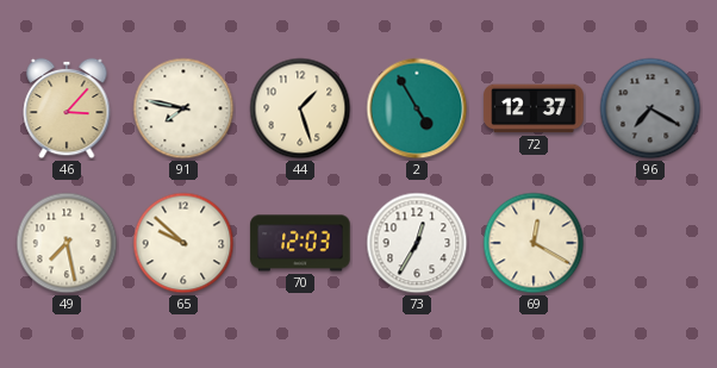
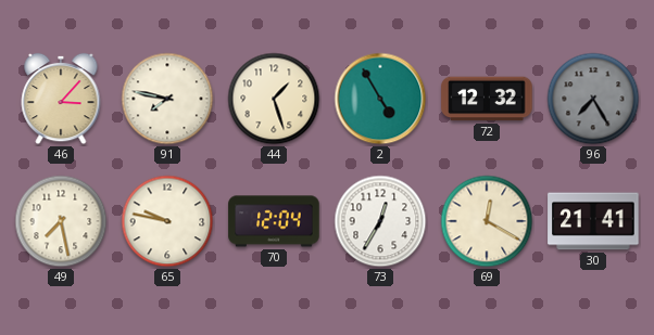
72: 12:37 -> 12:32 (487, 99)
96: 7:20 -> 7:25 (593, 99)
65: 9:52 -> 9:47 (167, 221)
70: 12:03 -> 12:04 (274, 221)
30: none -> 21:41 (593, 221)
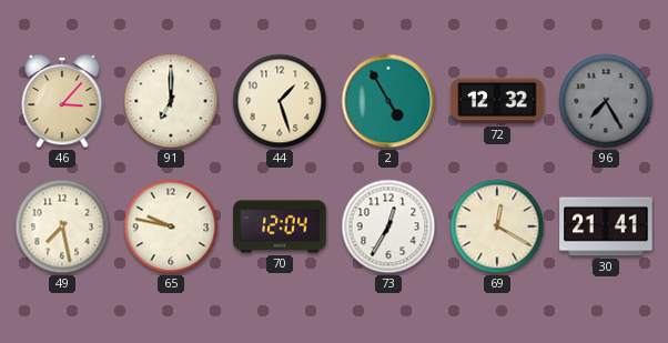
91: 7:47 -> 7:00 (171, 101)
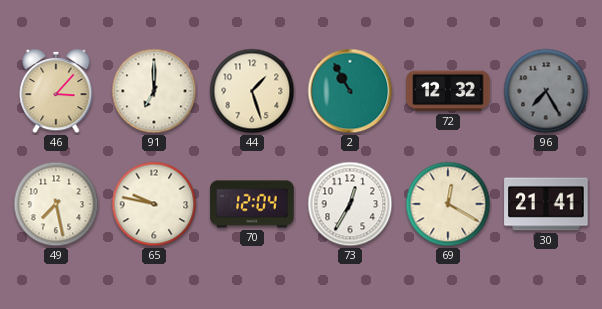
2: 4:55 -> 10:55 (350, 91)
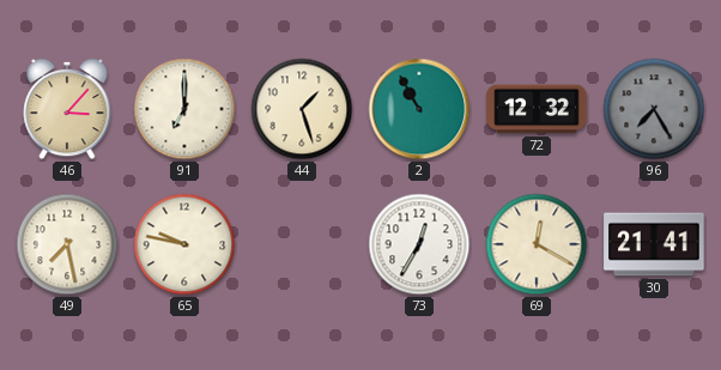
70: 12:04 -> none (252, 204)
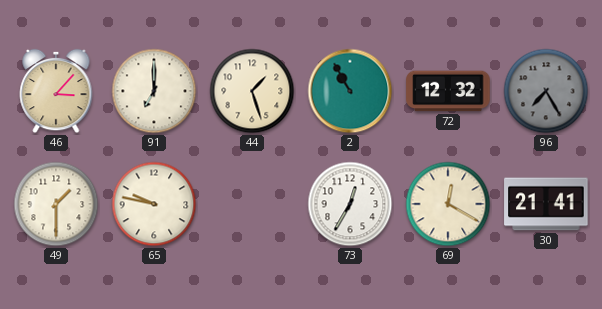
49: 7:28 -> 1:30 (56, 204)
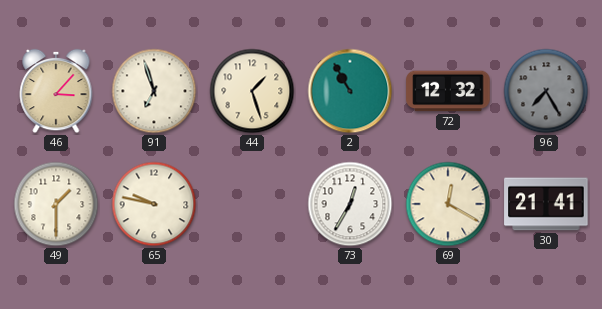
91: 7:00 -> 6:57 (154, 91)
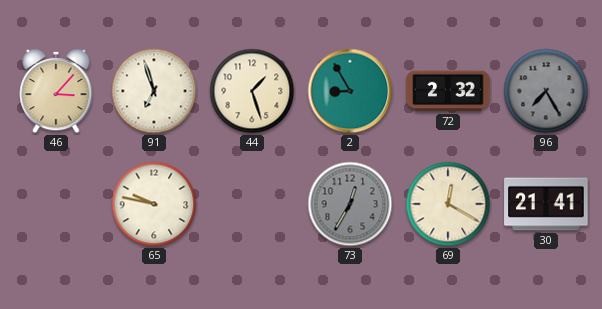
2: 10:55 -> 8:55 (350, 91)
72: 12:32 -> 2:32 (448, 91)
49: 1:30 -> none (56, 204)
73 dial: white -> grey (350, 204)
